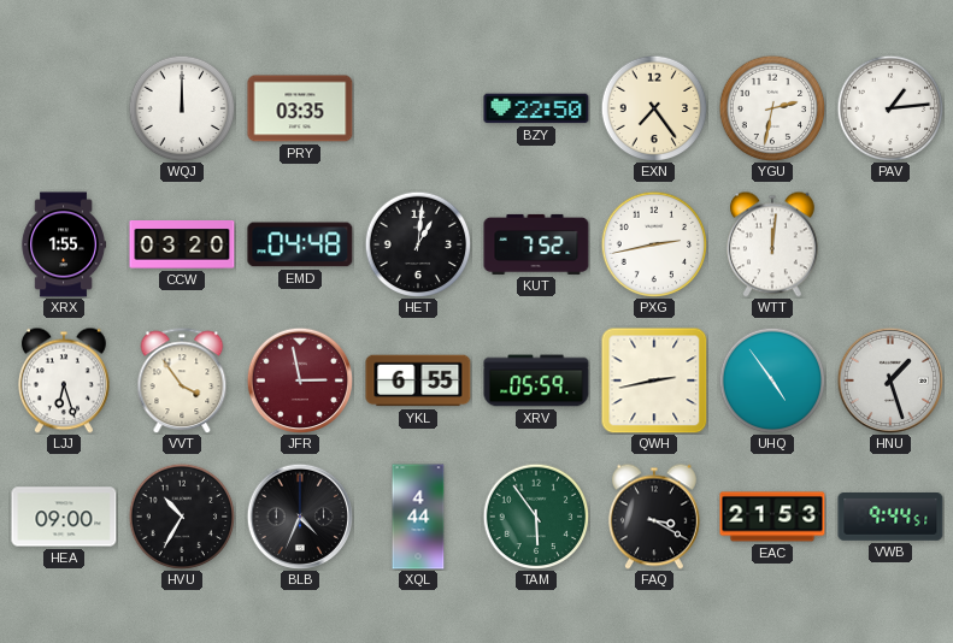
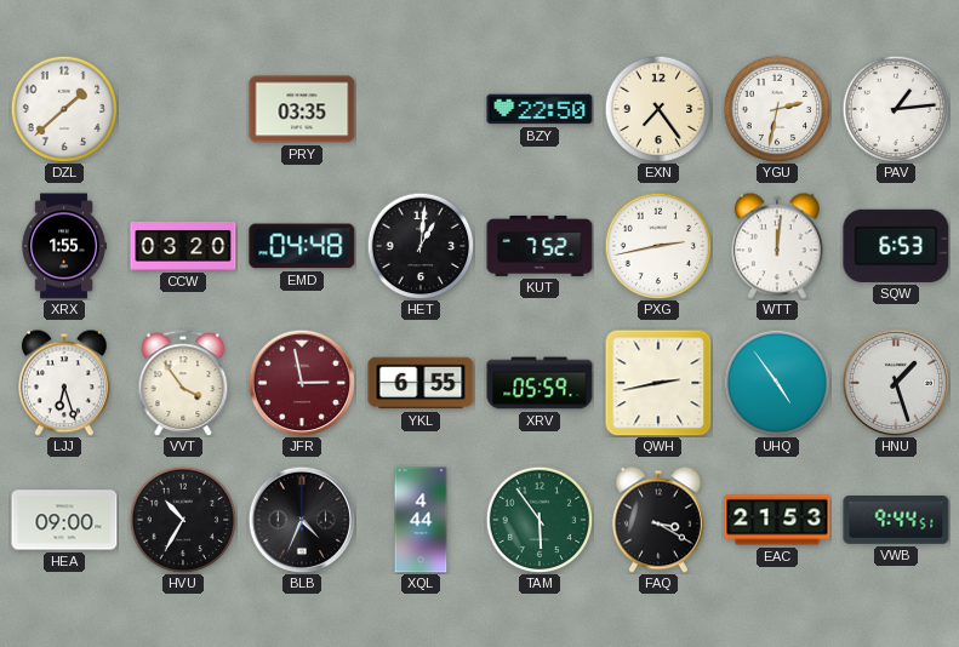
DZL: none -> 1:38 (64, 109)
WQJ: 12:00 -> none (182, 108)
SQW: none -> 6:53 (896, 246)
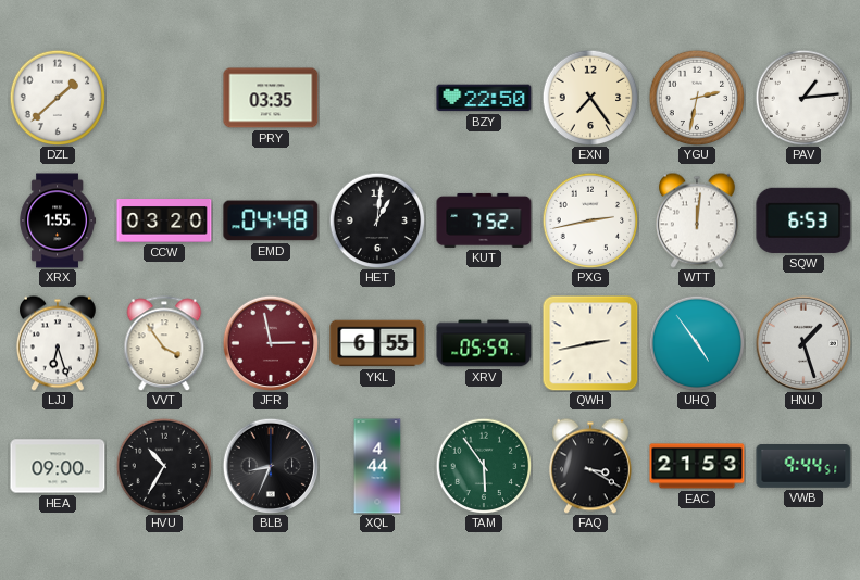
BLB: 4:34 -> 8:34 (271, 466)
